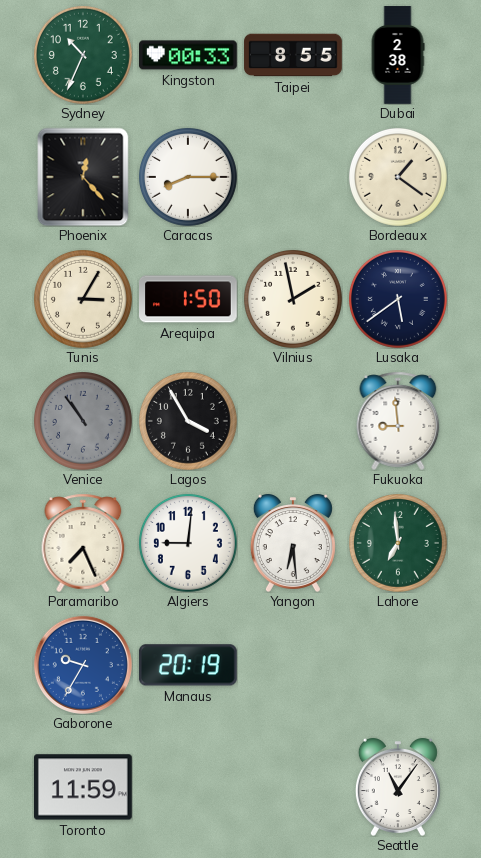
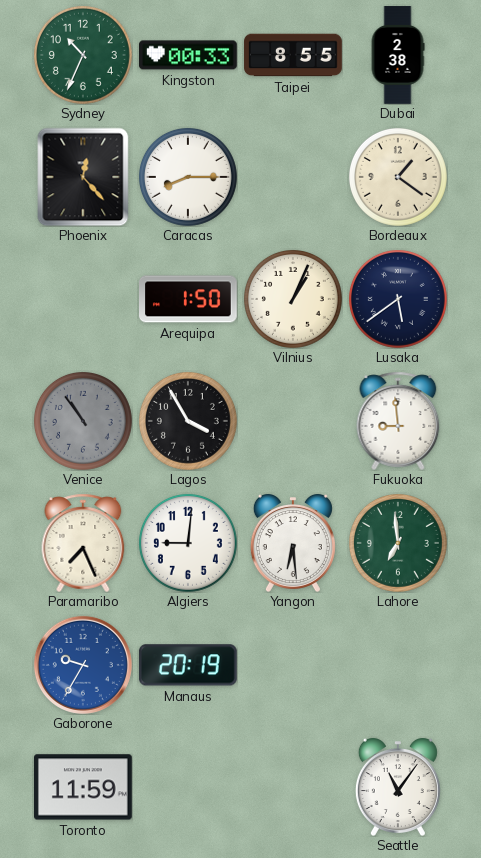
Tunis: 3:05 -> none (83, 299)
Vilnius: 1:58 -> 1:04 (293, 299)
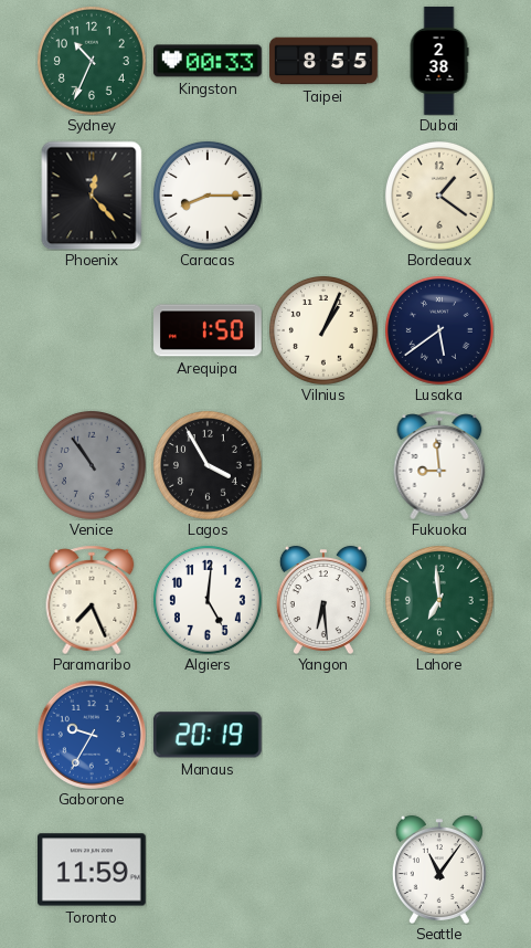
Algiers: 9:01 -> 5:01 (208, 600)
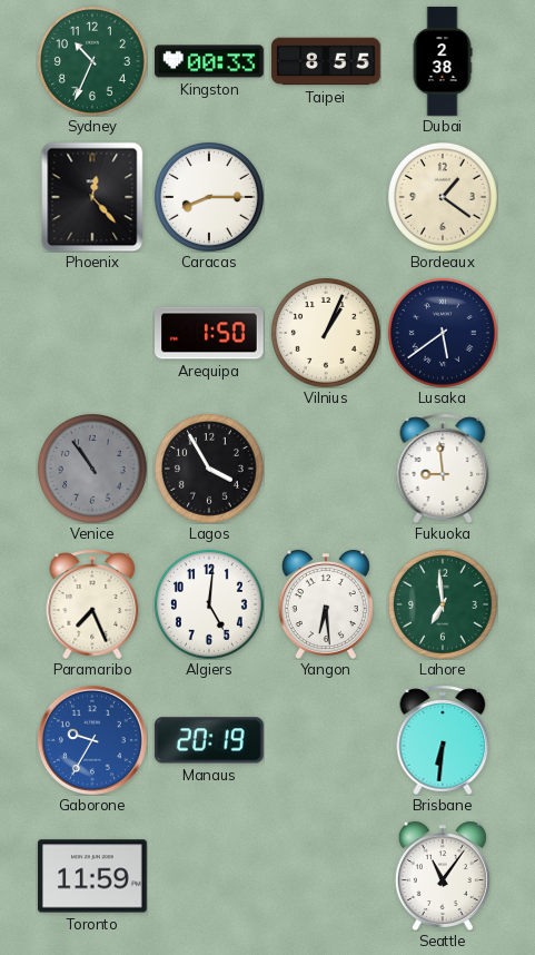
Brisbane: none -> 6:31 (443, 740)
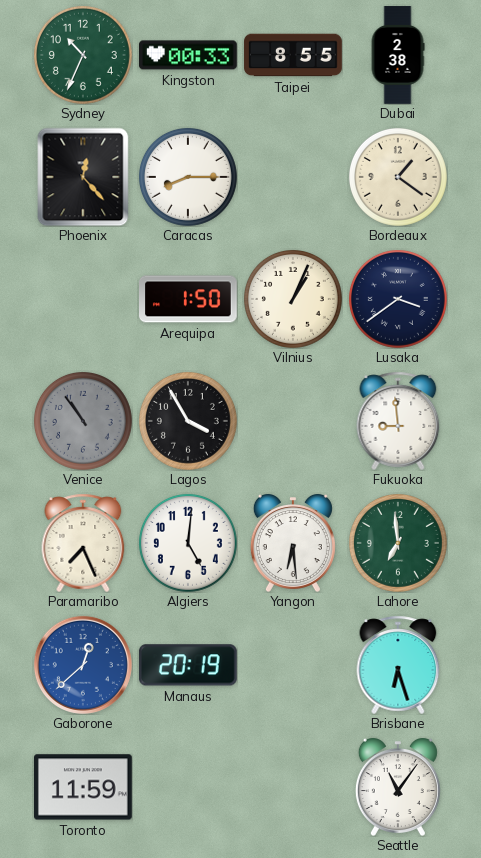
Lusaka: 5:39 -> 3:39 (398, 299)
Gaborone: 9:35 -> 12:38 (83, 665)
Brisbane: 6:31 -> 6:27 (398, 665)
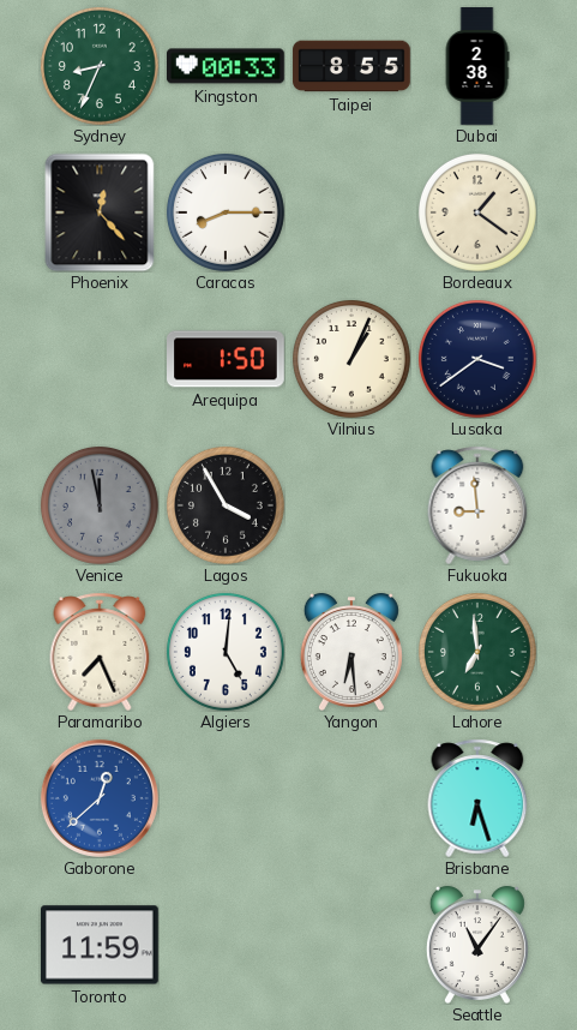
Sydney: 10:34 -> 8:34 (100, 66)
Venice: 10:54 -> 11:58 (100, 505)
Manaus: 20:19 -> none (188, 665)
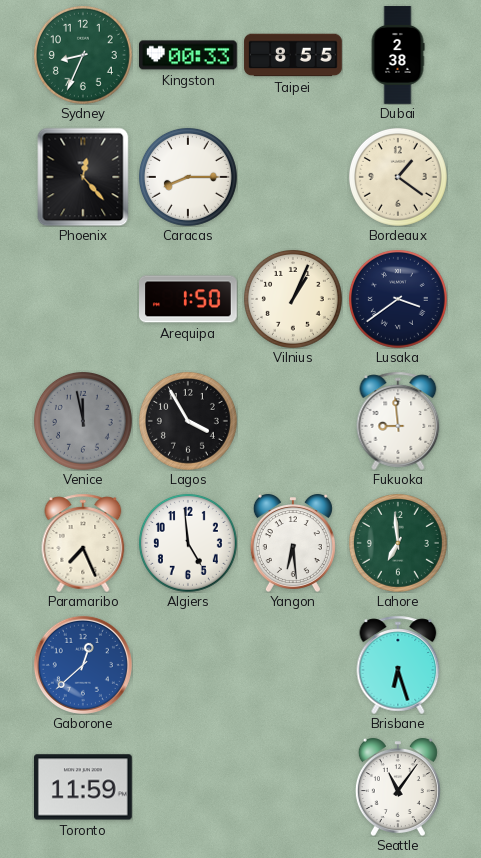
Algiers: 5:01 -> 4:59 (188, 543)
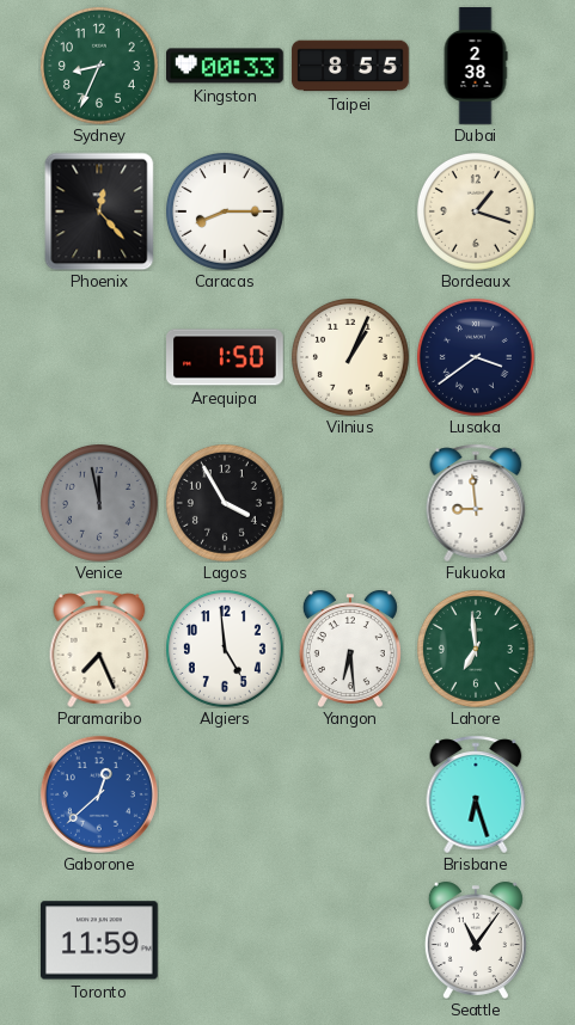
Bordeaux: 1:21 -> 1:18 (476, 211)
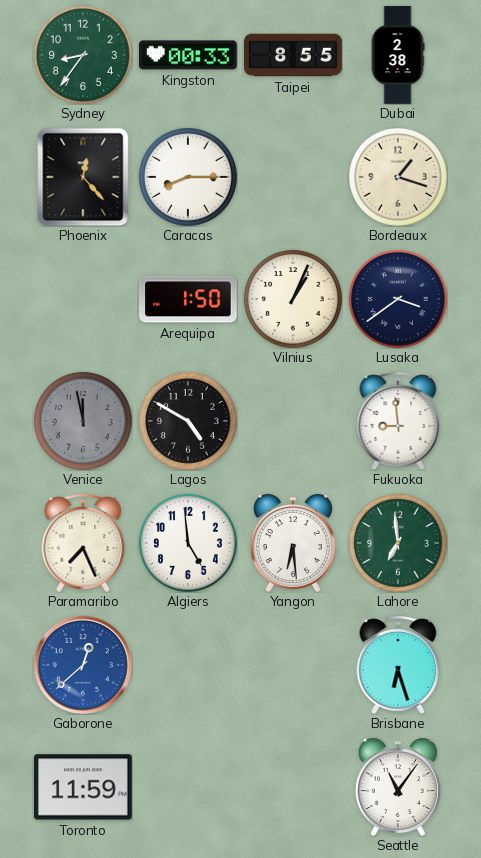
Sydney: 8:34 -> 8:36 (83, 55)
Lagos: 3:55 -> 4:50 (188, 421)
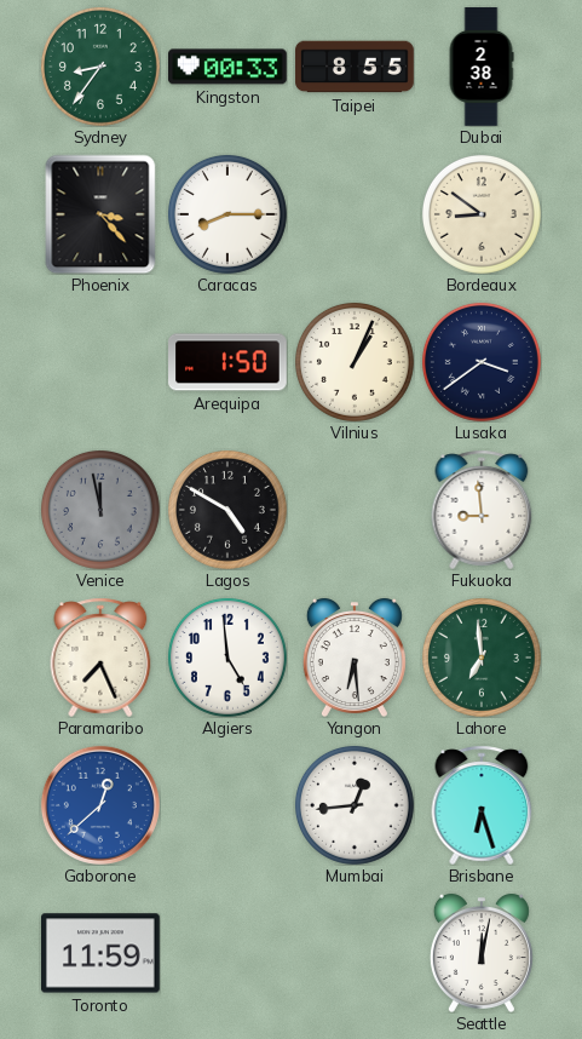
Phoenix: 12:23 -> 3:23 (100, 214)
Bordeaux: 1:18 -> 8:51 (482, 214)
Mumbai: none -> 12:44 (355, 805)
Seattle: 11:06 -> 12:02 (482, 952)
